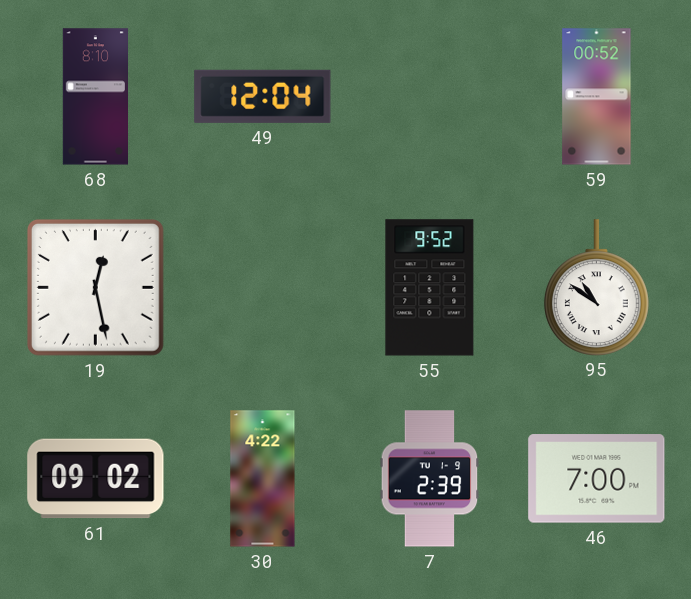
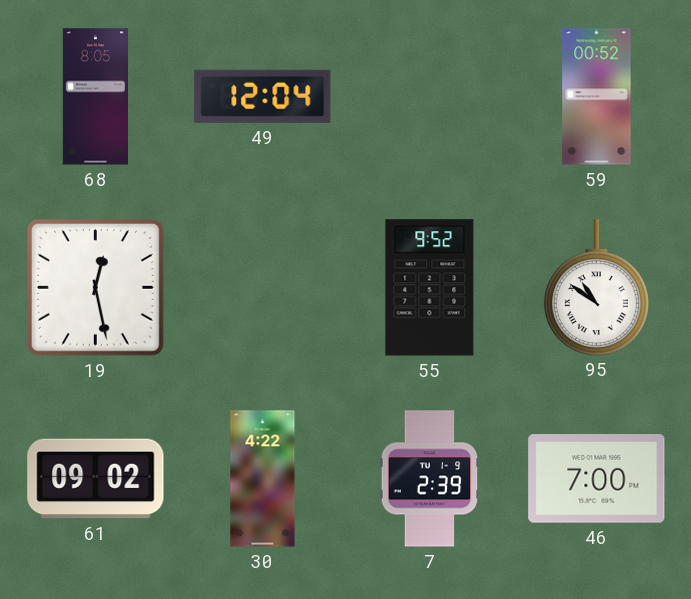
68: 8:10 -> 8:05 (95, 97)
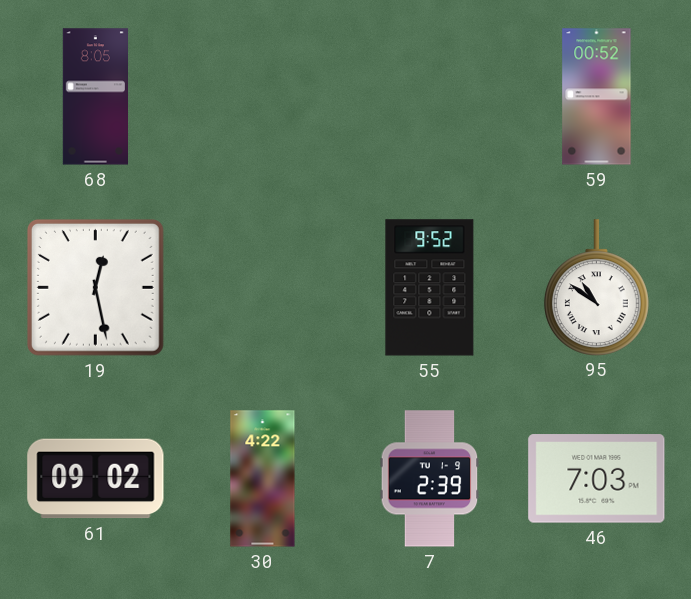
49: 12:04 -> none (263, 96)
46: 7:00 -> 7:03 (597, 479)
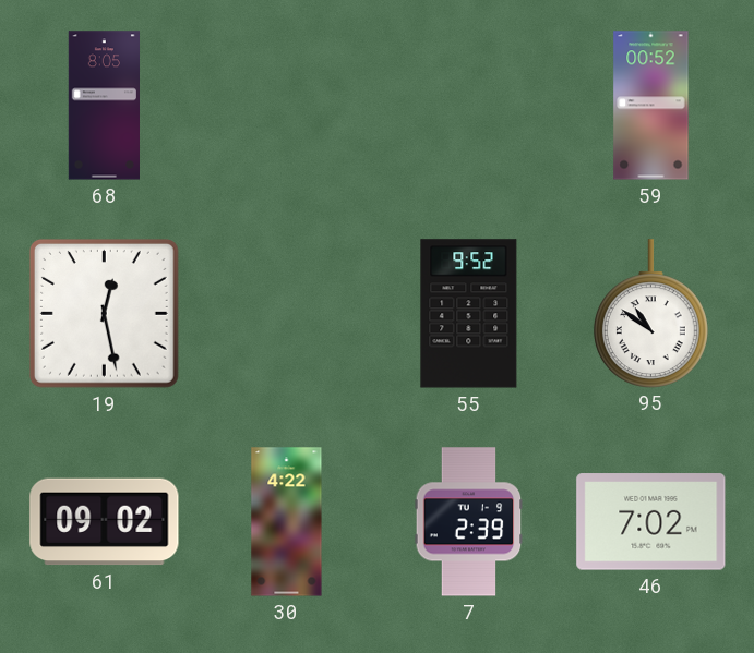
46: 7:03 -> 7:02 (651, 522)
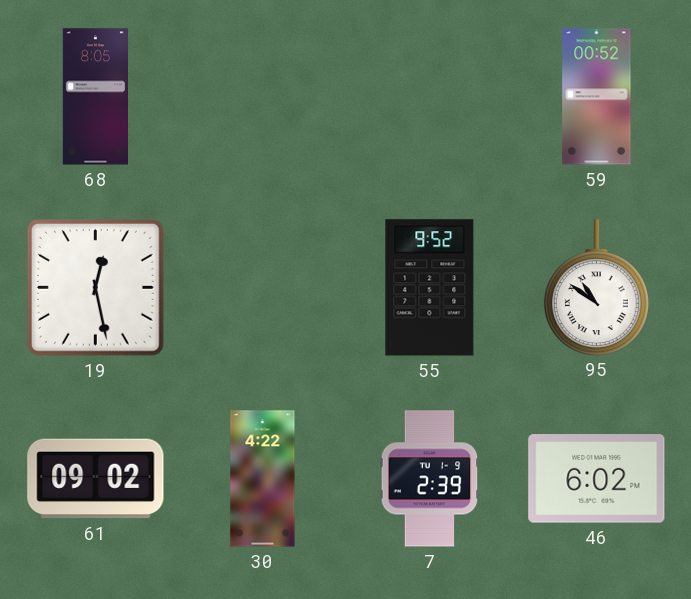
46: 7:02 -> 6:02 (597, 479)
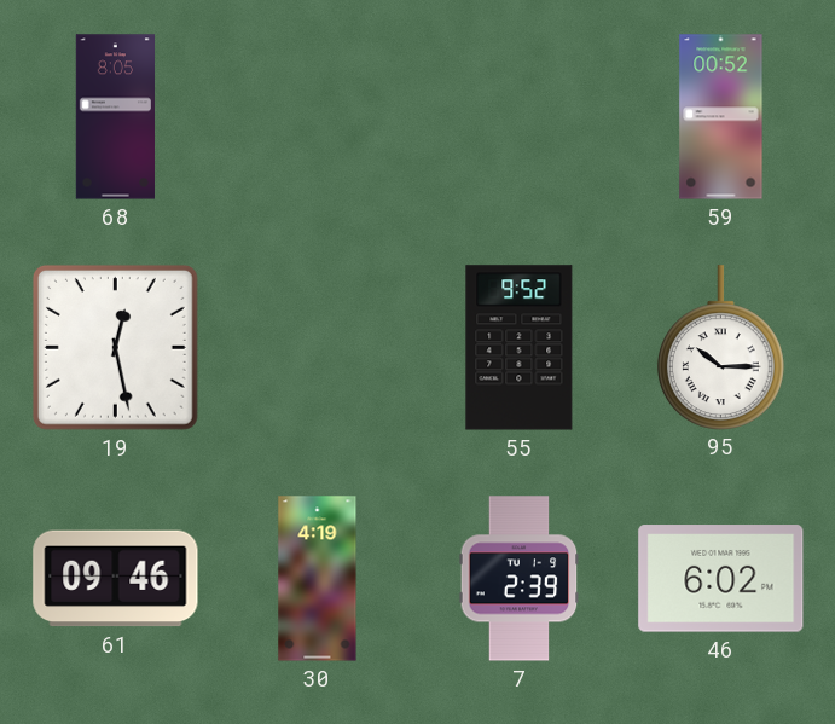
95: 10:51 -> 10:15 (720, 347)
61: 09:02 -> 09:46 (116, 579)
30: 4:22 -> 4:19 (318, 579)
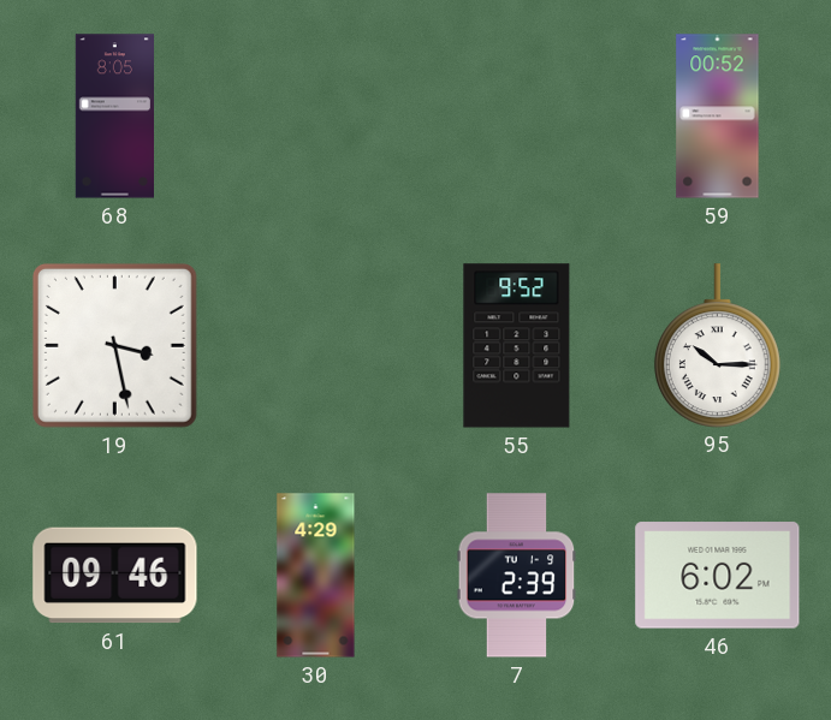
19: 12:28 -> 3:28 (114, 345)
30: 4:19 -> 4:29 (316, 576)
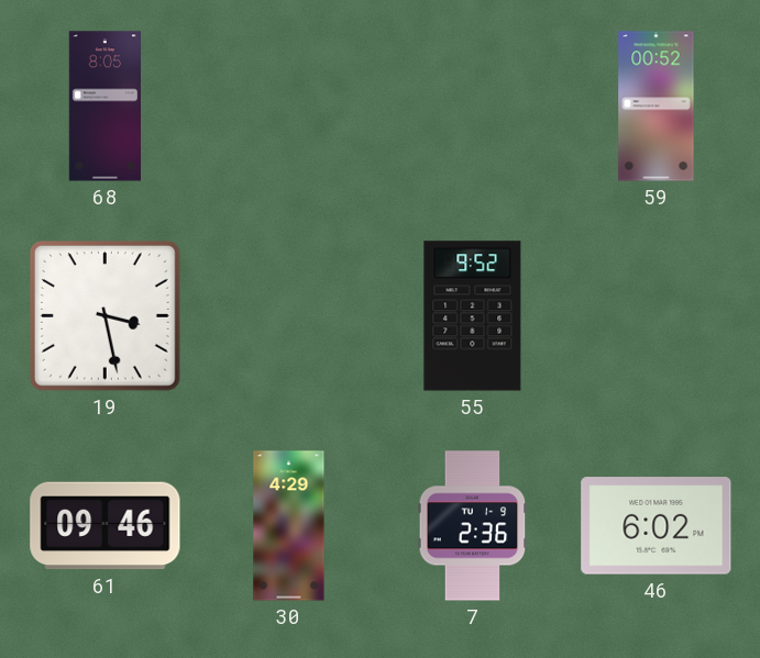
95: 10:15 -> none (717, 345)
7: 2:39 -> 2:36 (473, 526)
